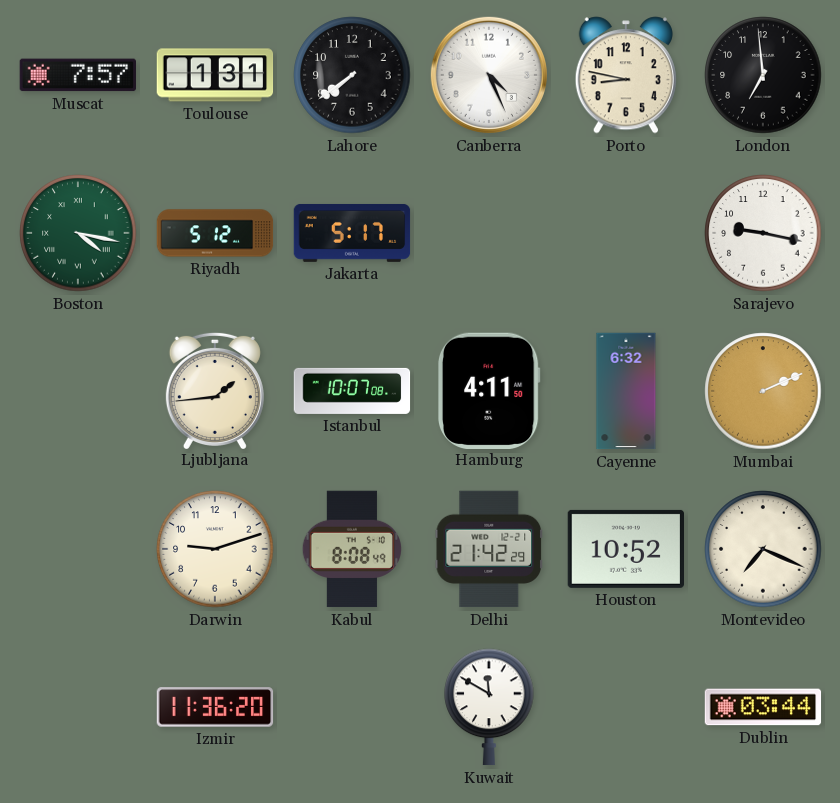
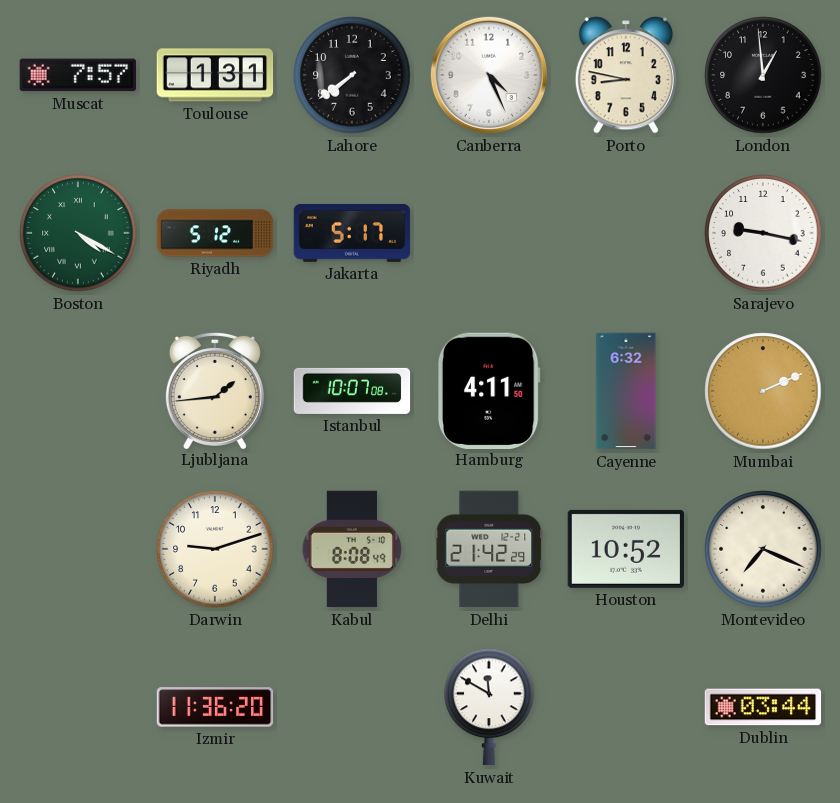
London: 6:59 -> 12:59 (763, 75)
Boston: 4:17 -> 4:20 (78, 233)
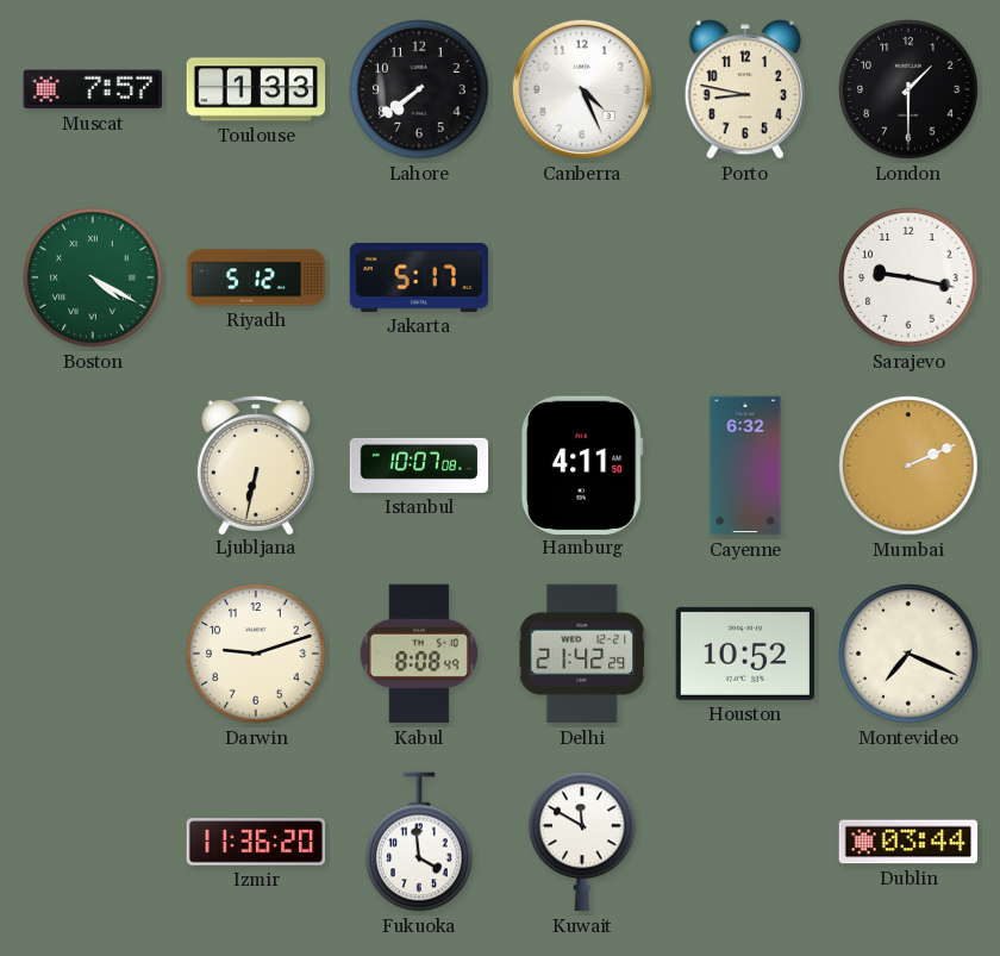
Toulouse: 1:31 -> 1:33 (256, 89)
London: 12:59 -> 1:30 (908, 89)
Ljubljana: 1:44 -> 6:32 (256, 464)
Fukuoka: none -> 3:59 (419, 842)
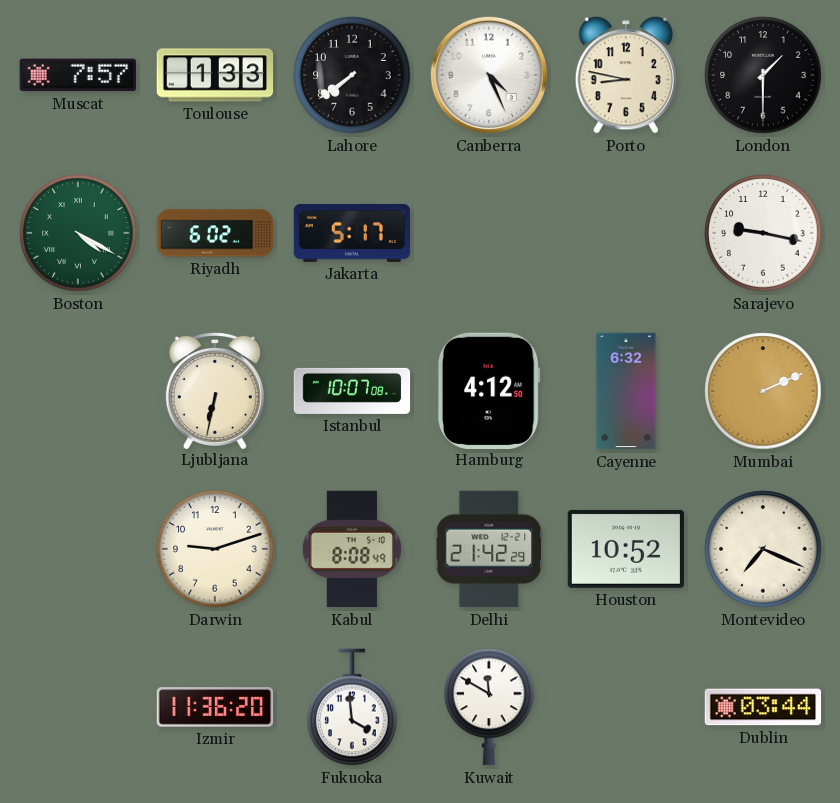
Riyadh: 5:12 -> 6:02 (215, 233)
Hamburg: 4:11 -> 4:12 (489, 390)
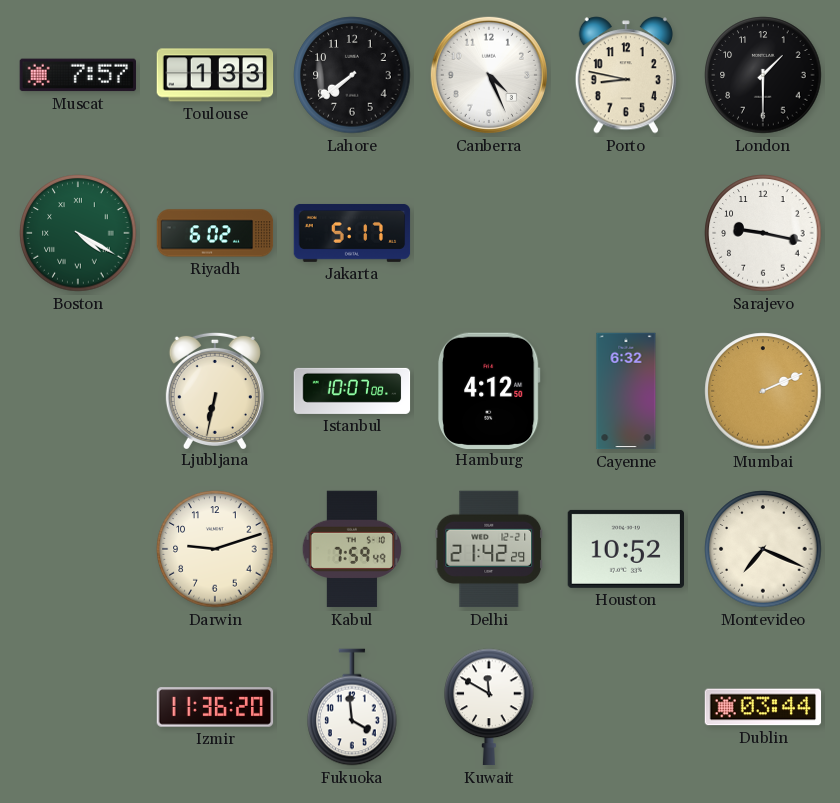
Kabul: 8:08 -> 7:59 (351, 549)
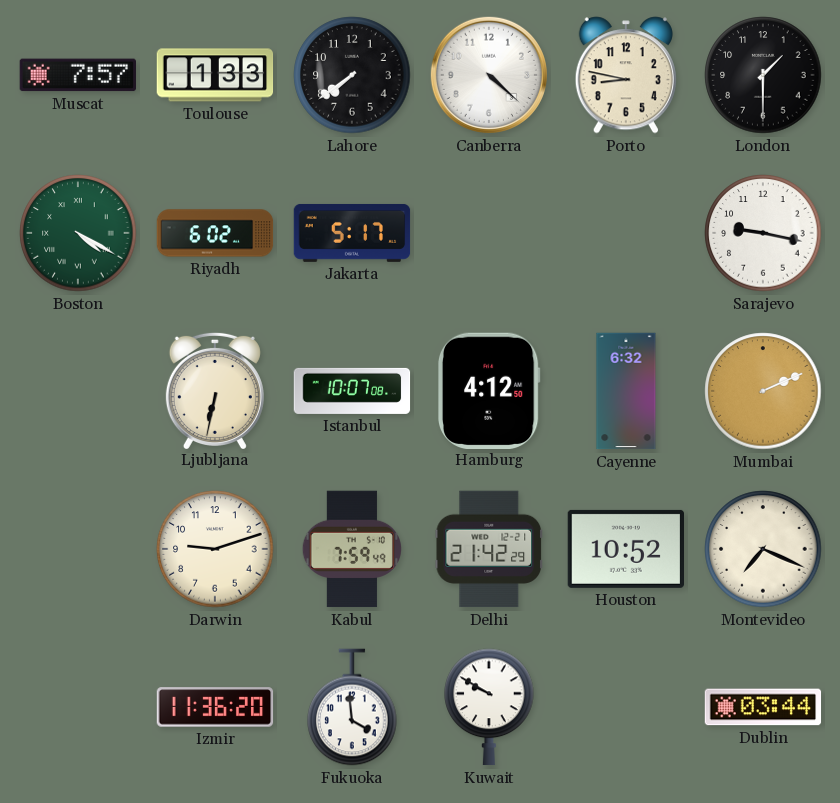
Canberra: 4:26 -> 4:22 (489, 75)
Kuwait: 11:50 -> 9:50 (489, 707)
